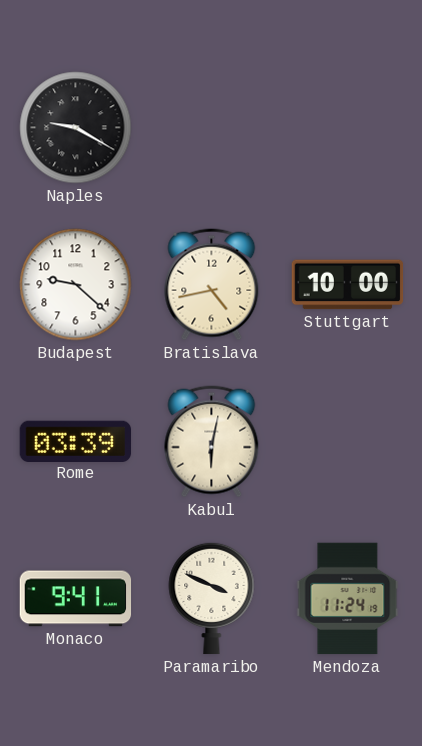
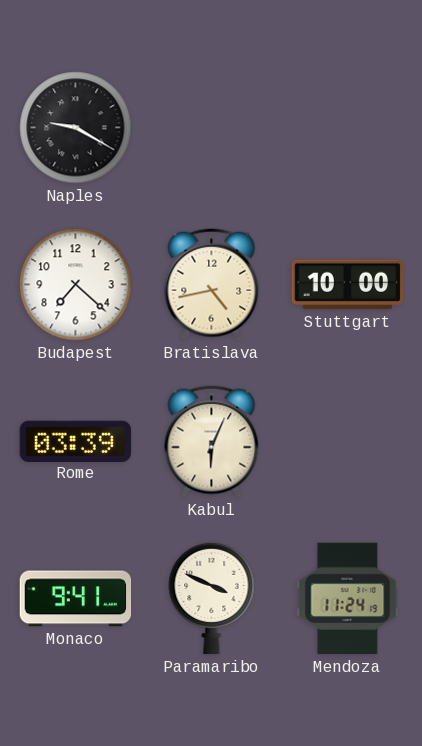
Budapest: 9:22 -> 7:22 (76, 285)
Kabul: 6:02 -> 6:04 (212, 442)
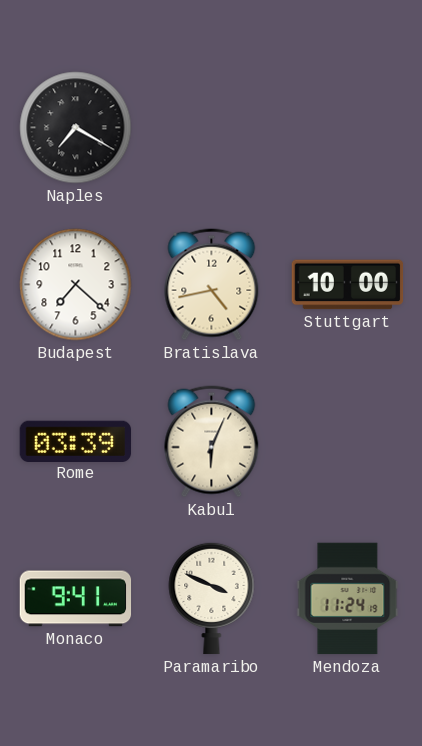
Naples: 9:20 -> 7:20 (76, 128)
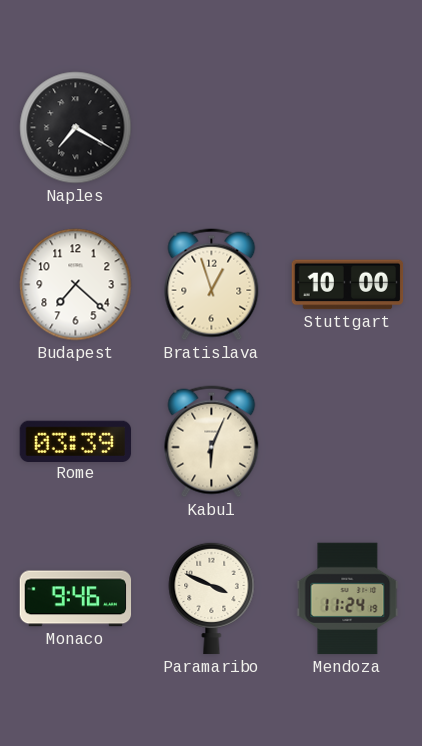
Bratislava: 4:43 -> 12:57 (212, 285)
Monaco: 9:41 -> 9:46 (76, 599)
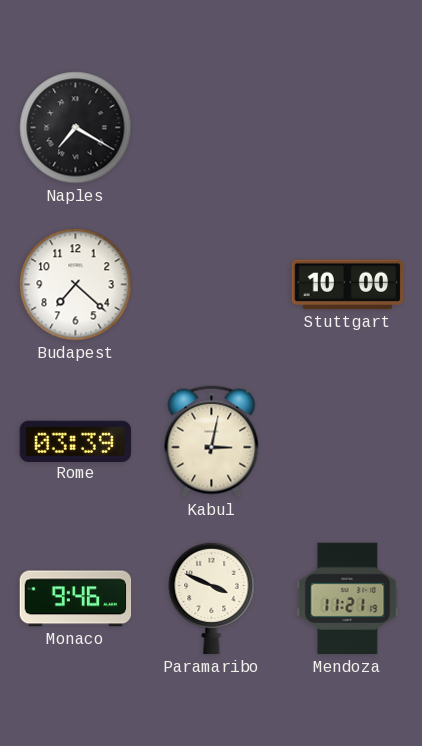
Bratislava: 12:57 -> none (212, 285)
Kabul: 6:04 -> 3:02 (212, 442)
Mendoza: 11:24 -> 11:21 (348, 599)
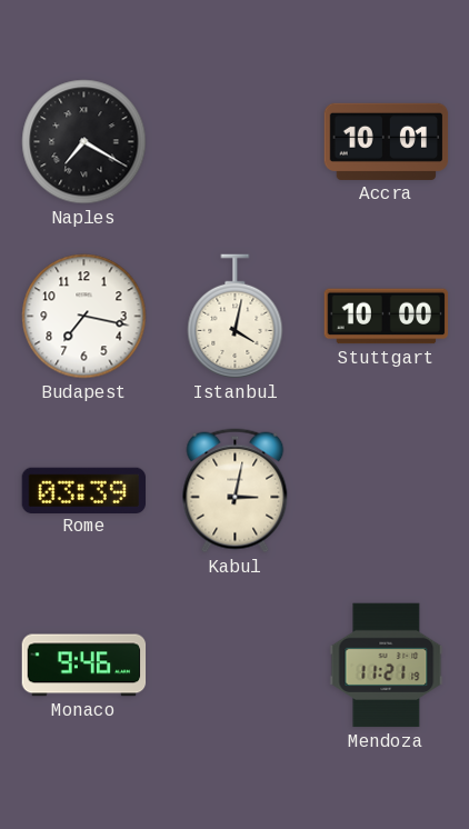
Accra: none -> 10:01 (387, 141)
Budapest: 7:22 -> 7:17 (84, 317)
Istanbul: none -> 4:02 (236, 317)
Paramaribo: 3:49 -> none (212, 598)
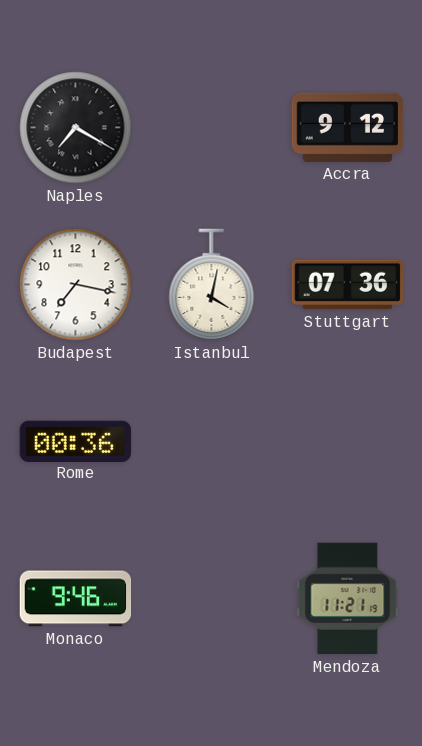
Accra: 10:01 -> 9:12 (348, 127)
Stuttgart: 10:00 -> 07:36 (348, 285)
Rome: 03:39 -> 00:36 (76, 441)
Kabul: 3:02 -> none (236, 491)
